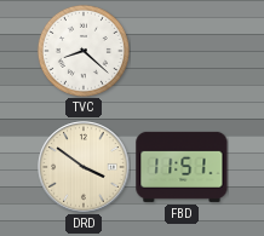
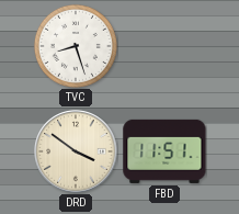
TVC: 8:22 -> 8:27 (76, 46)
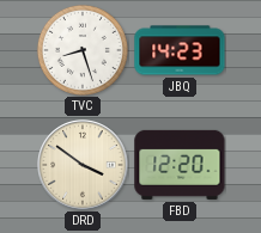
JBQ: none -> 14:23 (180, 50)
FBD: 11:51 -> 12:20 (180, 165)
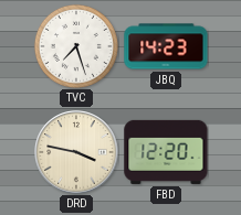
TVC: 8:27 -> 7:27 (76, 46)
DRD: 3:51 -> 3:47 (76, 152)
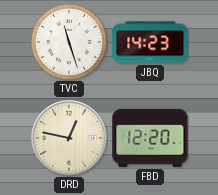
TVC: 7:27 -> 11:27 (69, 42)
DRD: 3:47 -> 12:47 (69, 138)
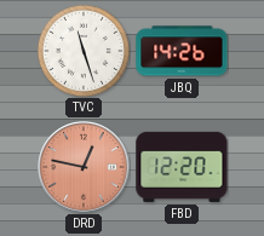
JBQ: 14:23 -> 14:26 (182, 51)
DRD dial: cream -> salmon (84, 167)
